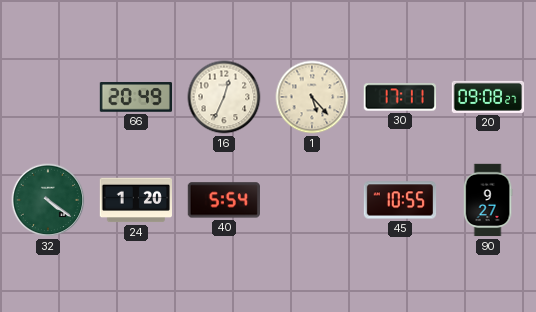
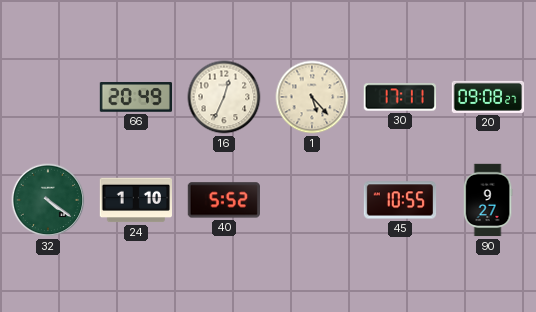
24: 1:20 -> 1:10 (135, 200)
40: 5:54 -> 5:52 (223, 200)
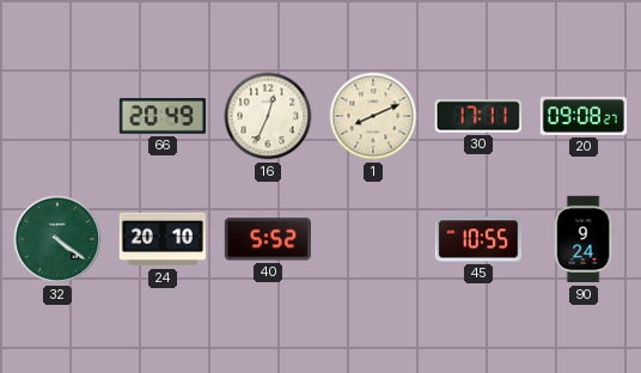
1: 5:23 -> 8:11 (373, 116)
24: 1:10 -> 20:10 (161, 239)
90: 9:27 -> 9:24 (584, 239)
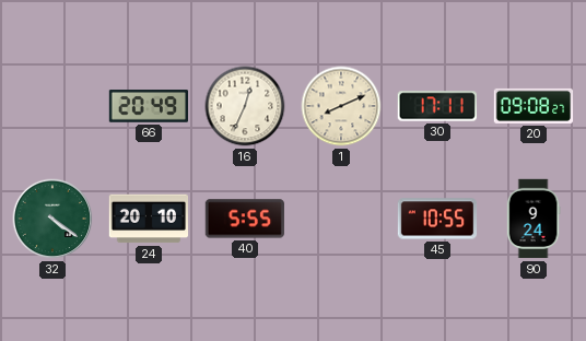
40: 5:52 -> 5:55 (244, 219)
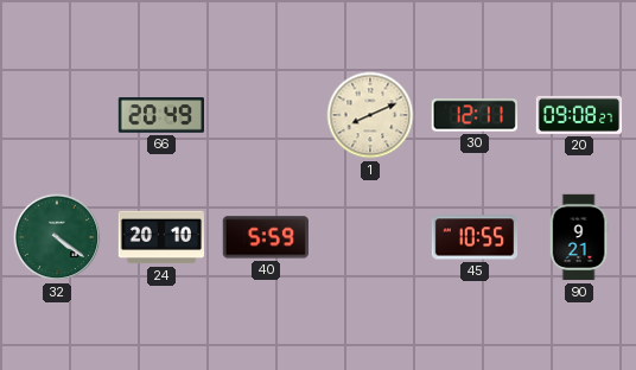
16: 12:34 -> none (245, 106)
30: 17:11 -> 12:11 (475, 115)
40: 5:55 -> 5:59 (265, 237)
90: 9:24 -> 9:21 (579, 237)
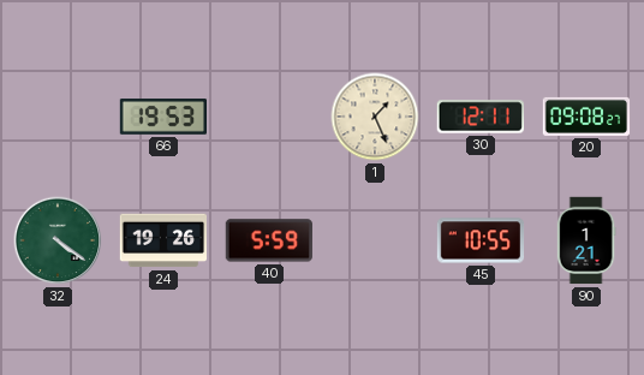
66: 20:49 -> 19:53 (162, 117)
1: 8:11 -> 1:26 (375, 117)
24: 20:10 -> 19:26 (162, 240)
90: 9:21 -> 1:21 (586, 240)
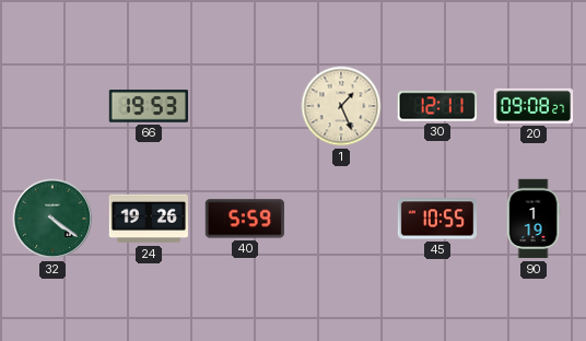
90: 1:21 -> 1:19 (534, 219)
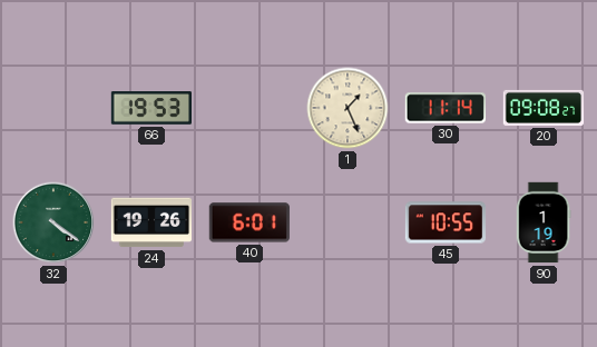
30: 12:11 -> 11:14 (446, 108)
40: 5:59 -> 6:01 (248, 222)
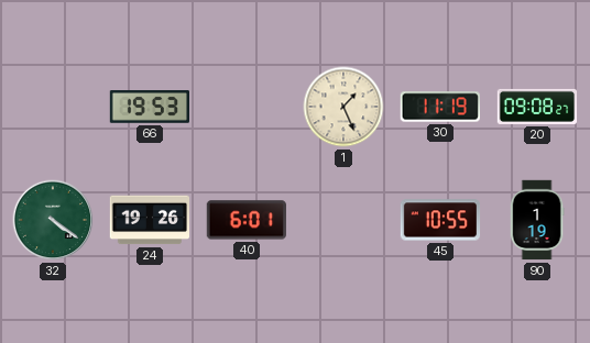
30: 11:14 -> 11:19 (440, 107)
